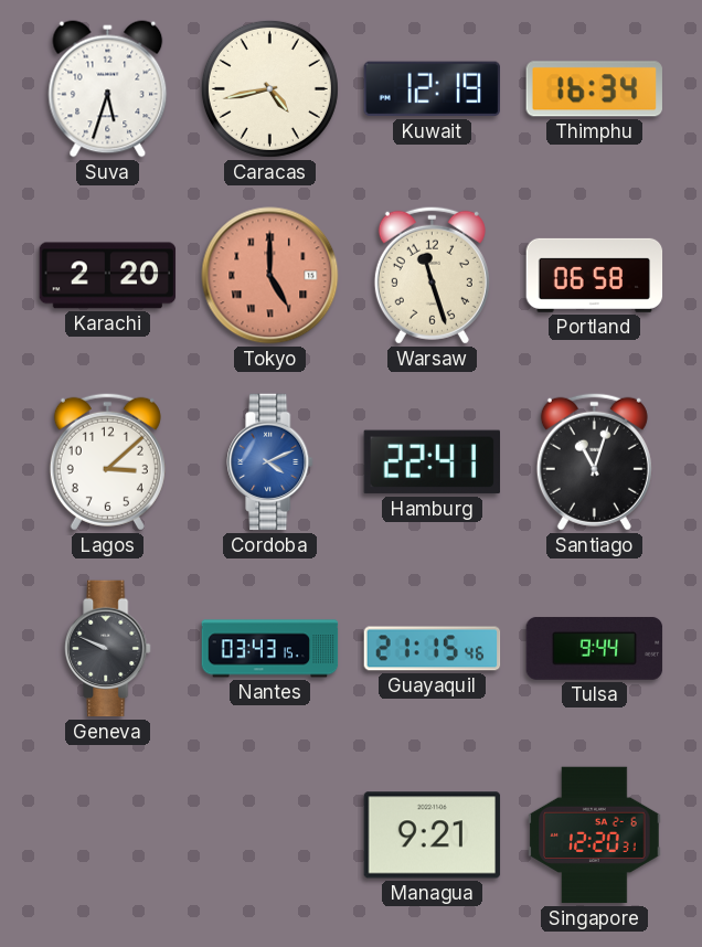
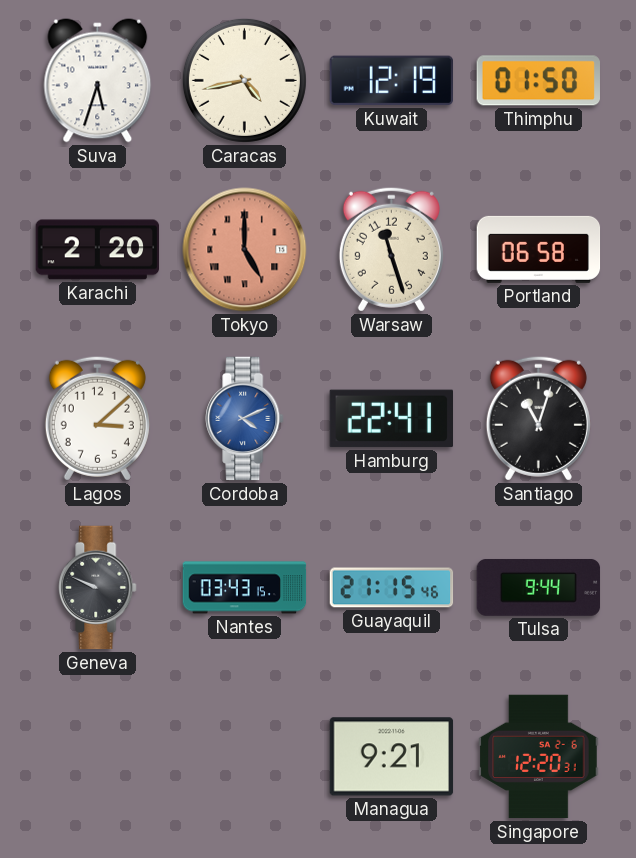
Thimphu: 16:34 -> 01:50 (538, 81)
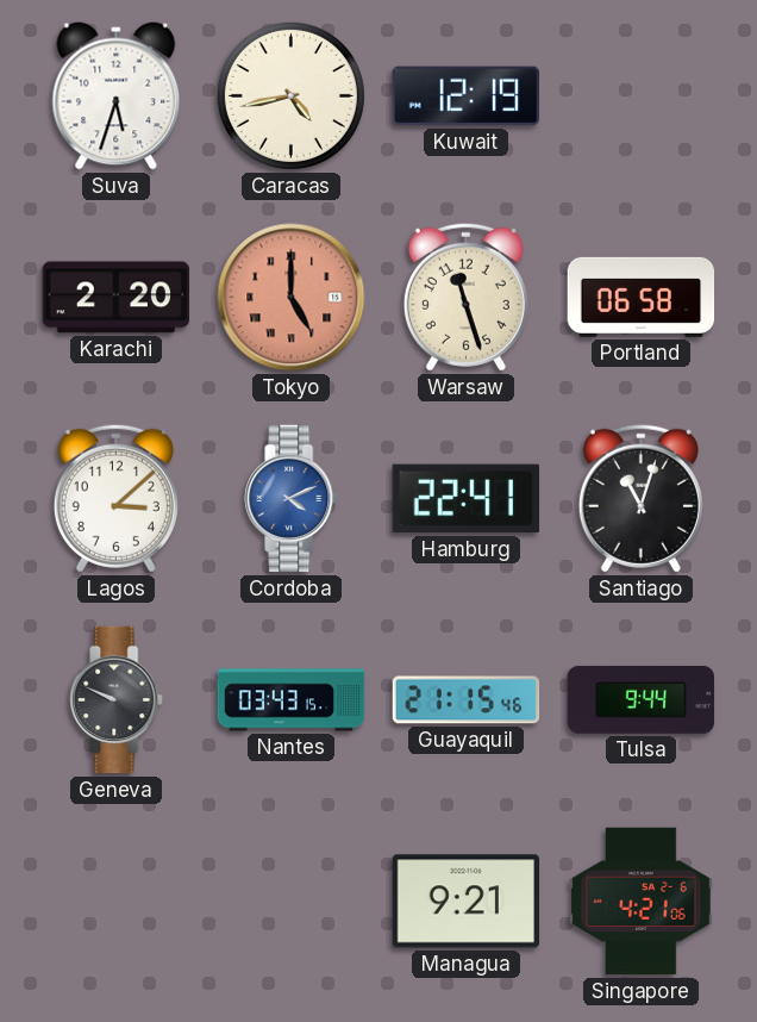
Thimphu: 01:50 -> none (538, 81)
Singapore: 12:20 -> 4:21 (642, 902)
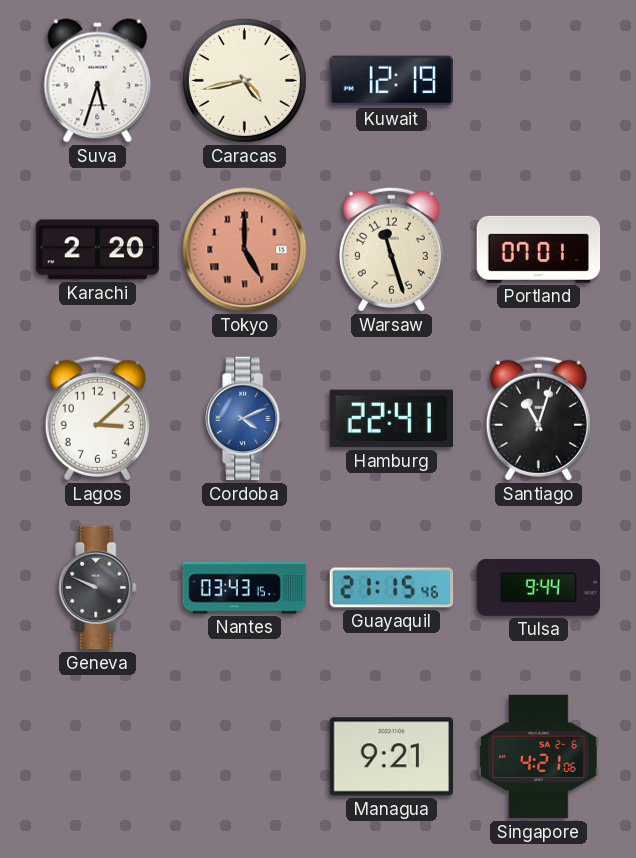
Portland: 06:58 -> 07:01 (539, 249)
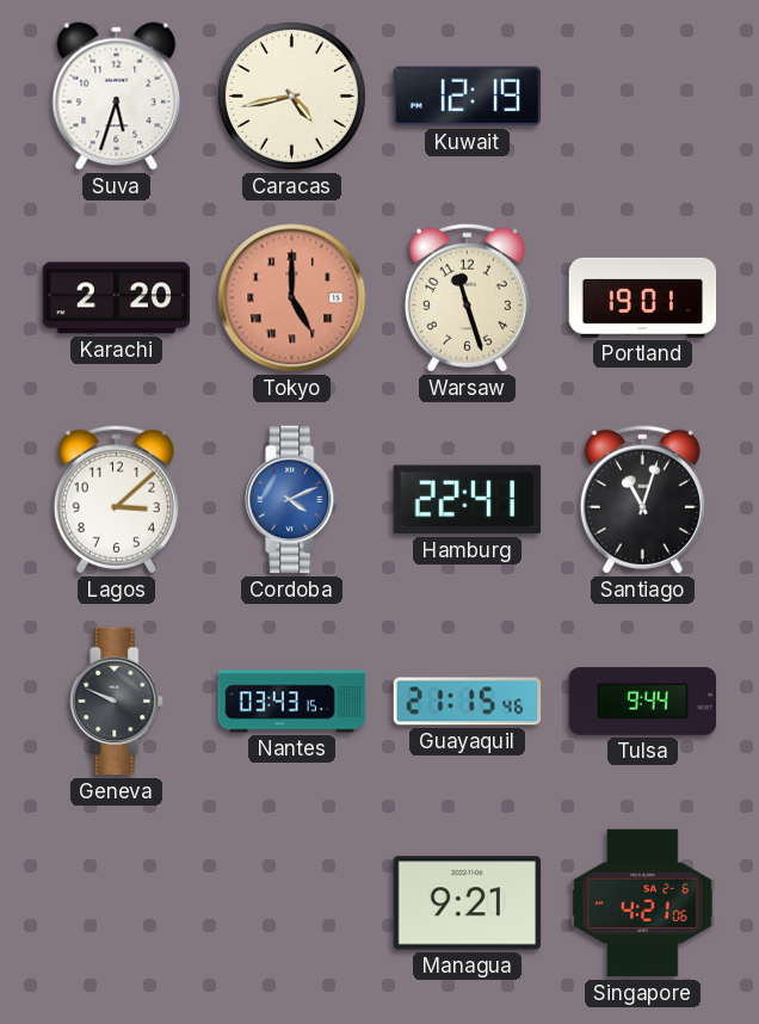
Portland: 07:01 -> 19:01 (643, 297)
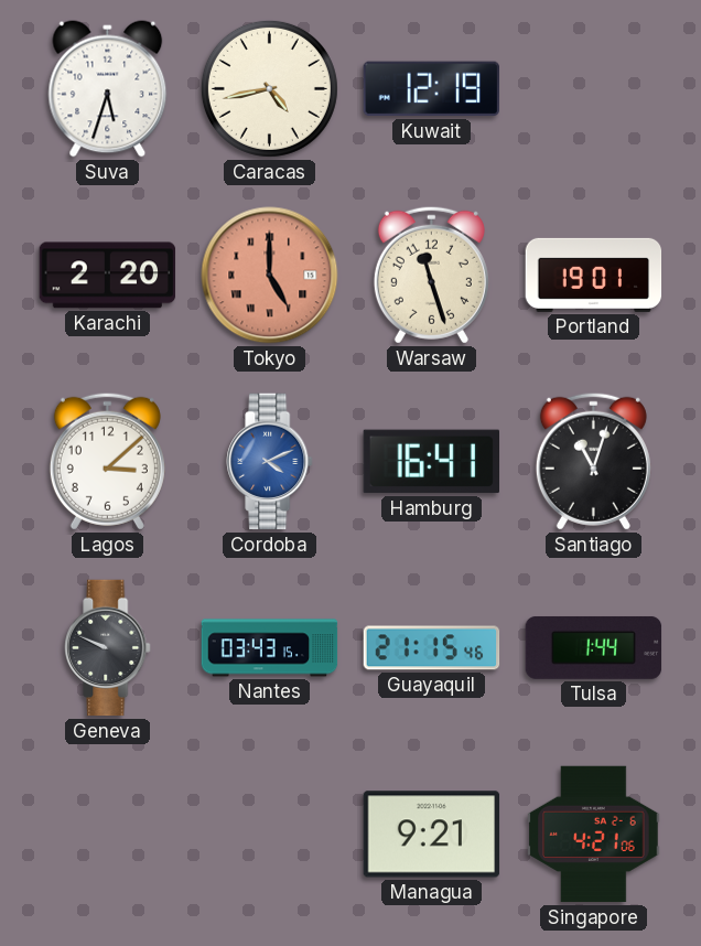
Hamburg: 22:41 -> 16:41 (431, 462)
Tulsa: 9:44 -> 1:44 (594, 647)
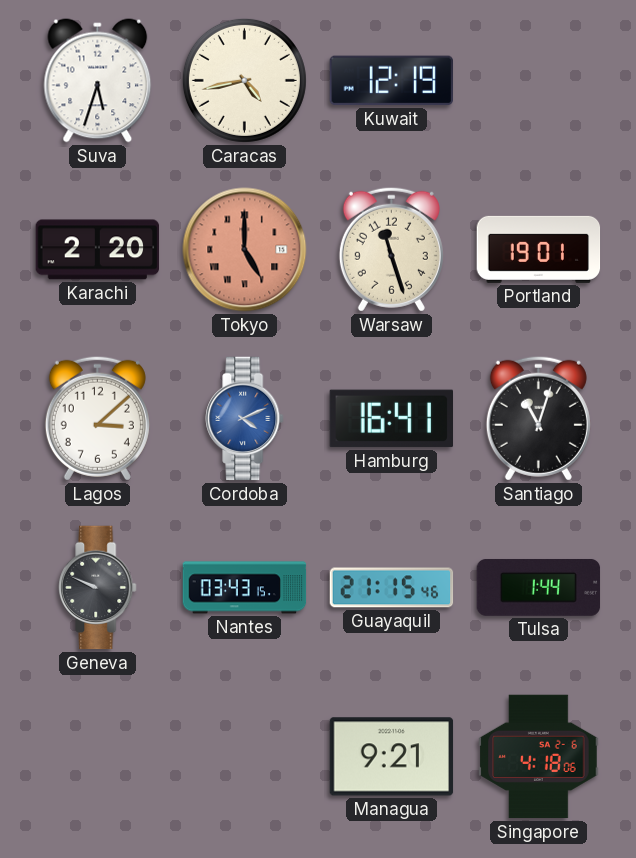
Singapore: 4:21 -> 4:18 (539, 757)
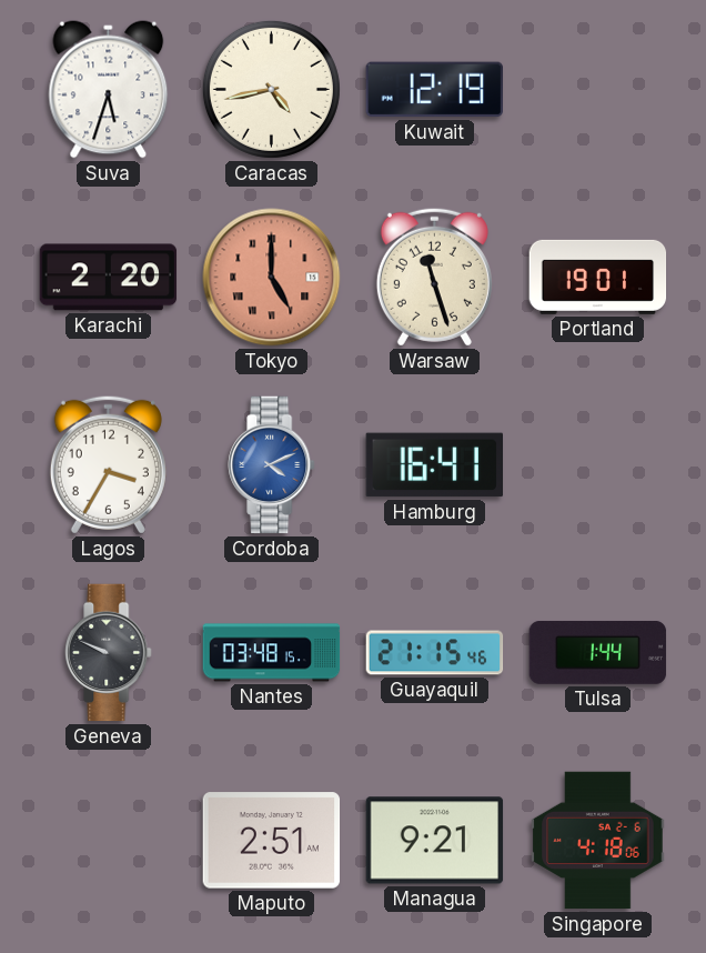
Lagos: 3:08 -> 3:35 (108, 464)
Santiago: 11:03 -> none (538, 418)
Nantes: 03:43 -> 03:48 (272, 653)
Maputo: none -> 2:51 (272, 841)
